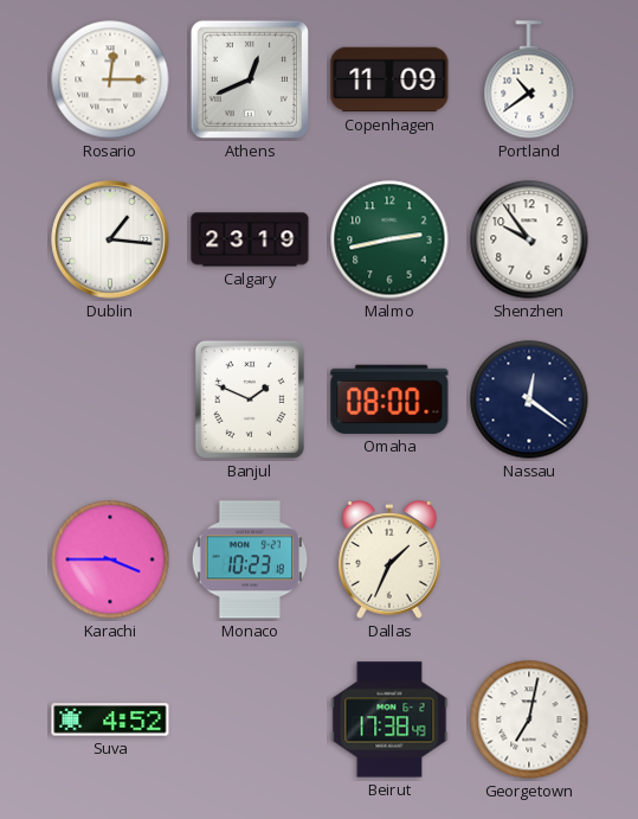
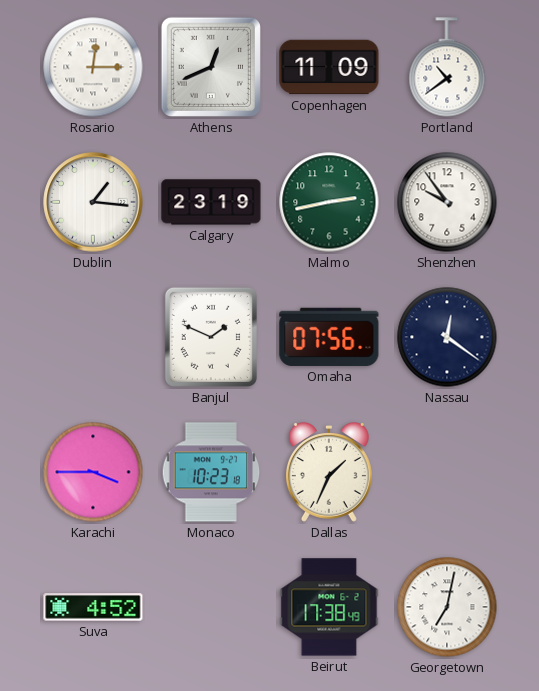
Omaha: 08:00 -> 07:56 (329, 337)
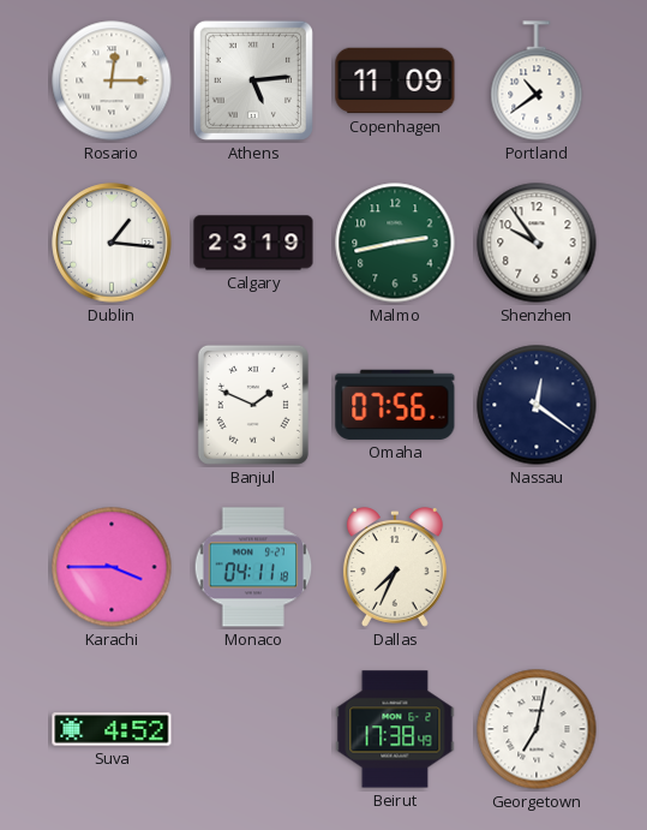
Athens: 12:41 -> 5:14 (253, 80)
Monaco: 10:23 -> 04:11 (253, 567)
Dallas: 1:34 -> 7:34 (395, 568)
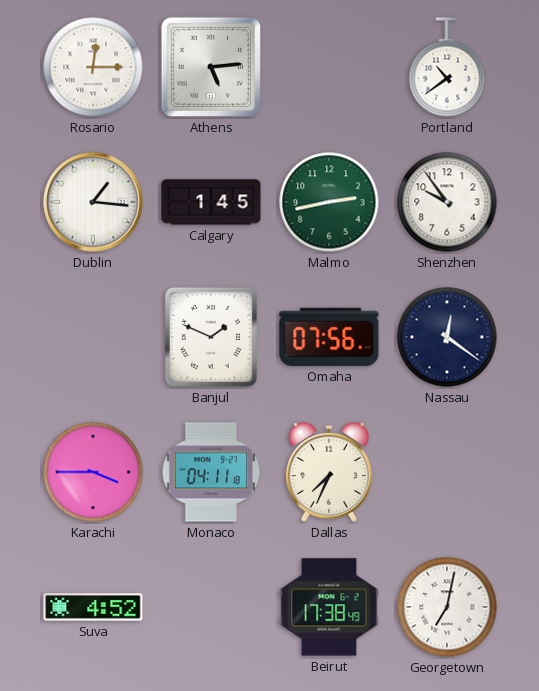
Copenhagen: 11:09 -> none (395, 80)
Calgary: 23:19 -> 1:45 (211, 202)
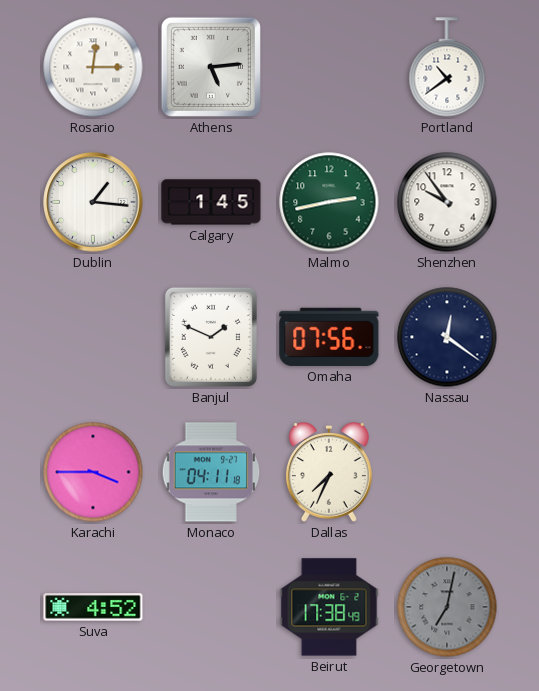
Georgetown dial: white -> grey (447, 607)
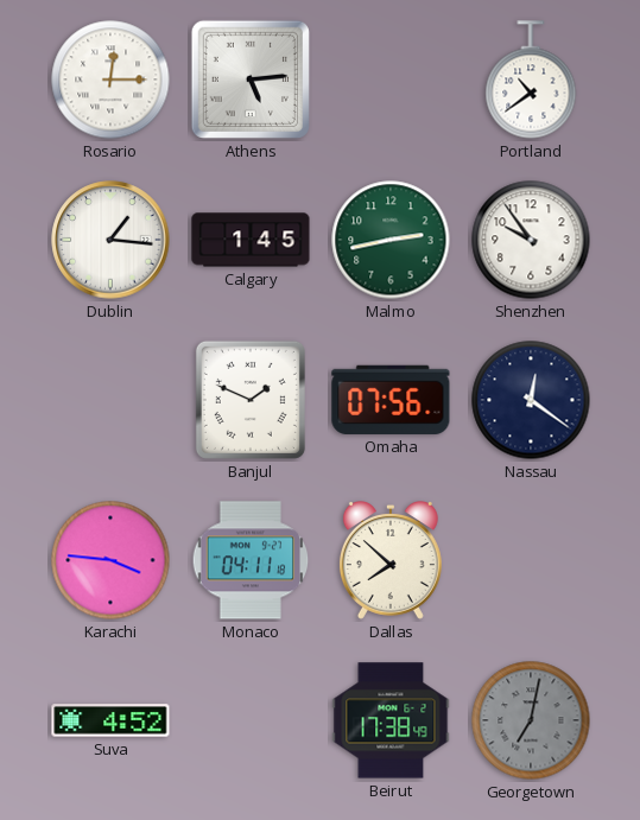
Karachi: 3:45 -> 3:46 (110, 560)
Dallas: 7:34 -> 7:52 (391, 561)
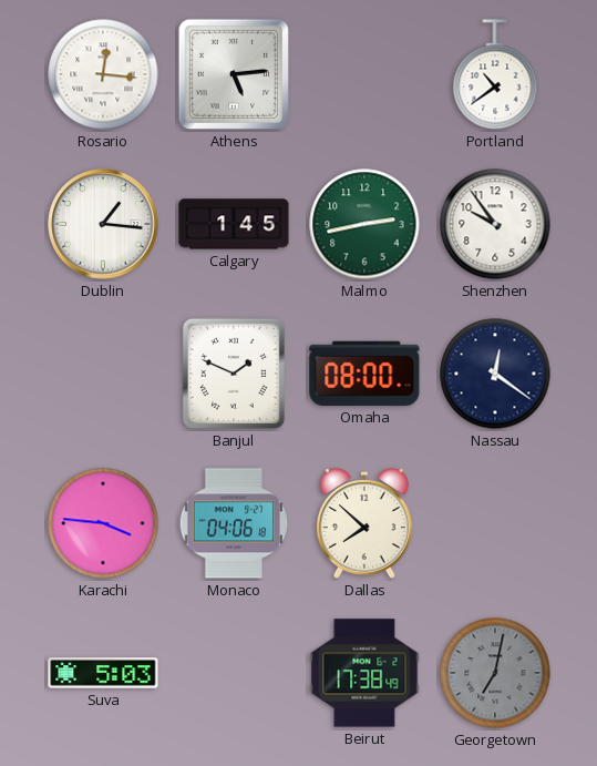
Rosario: 12:15 -> 12:16 (103, 74)
Omaha: 07:56 -> 08:00 (364, 374)
Monaco: 04:11 -> 04:06 (234, 523)
Suva: 4:52 -> 5:03 (103, 673)
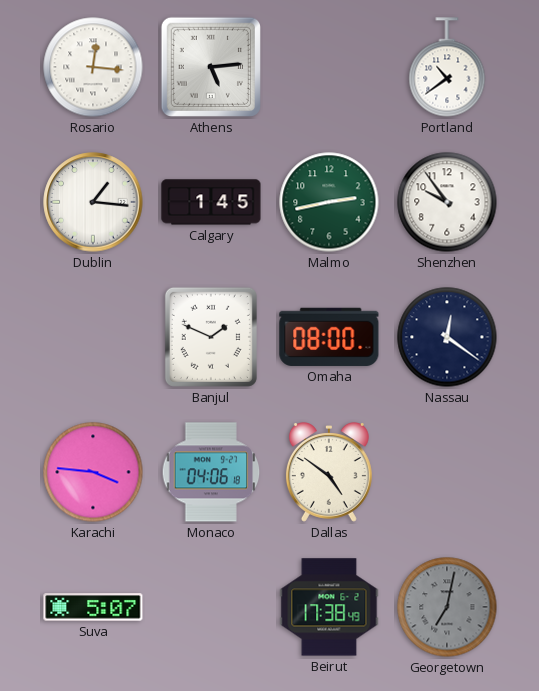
Dallas: 7:52 -> 4:51 (329, 473)
Suva: 5:03 -> 5:07 (93, 607)
